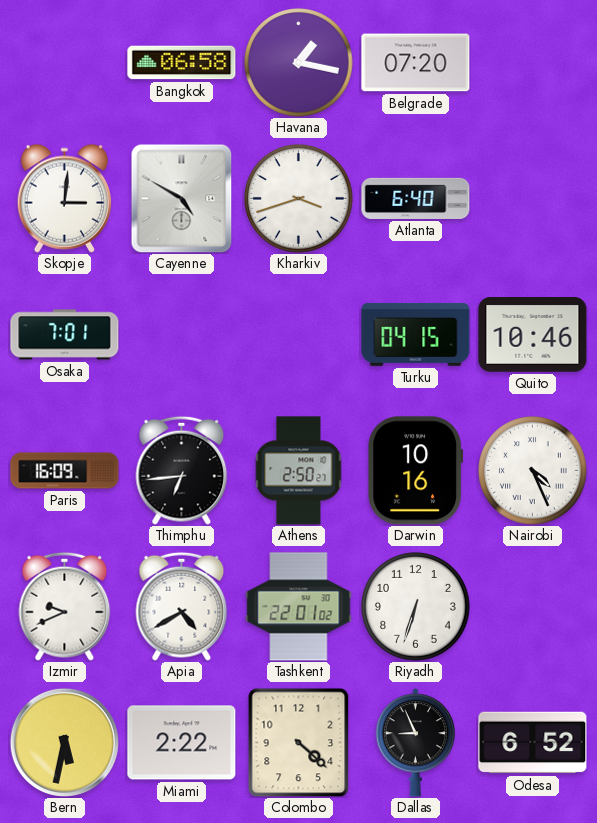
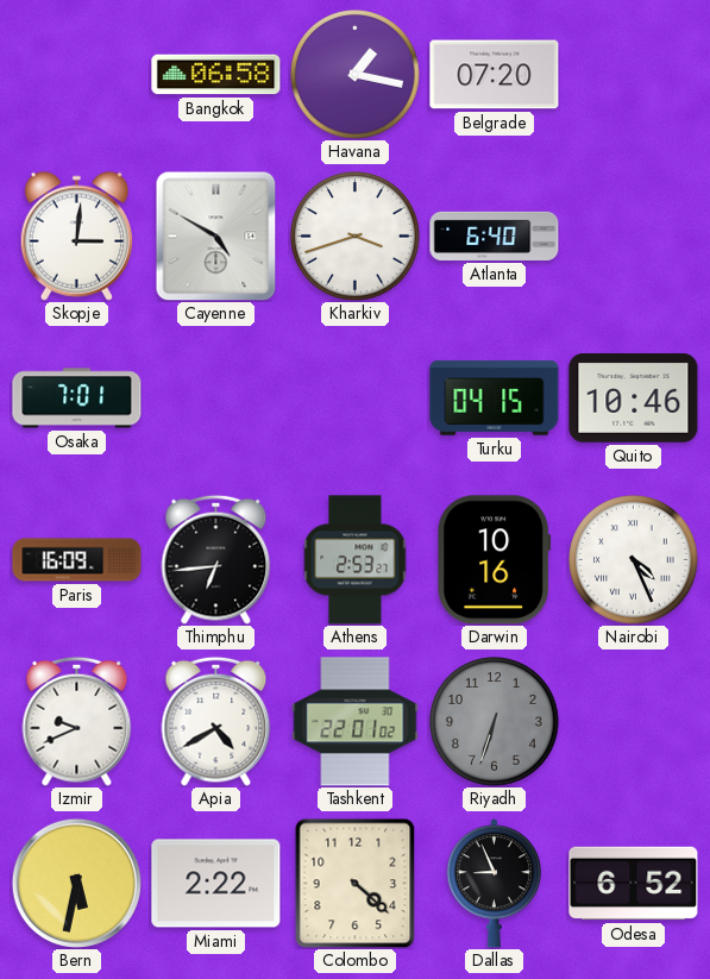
Athens: 2:50 -> 2:53 (356, 560)
Riyadh dial: white -> grey (495, 722)
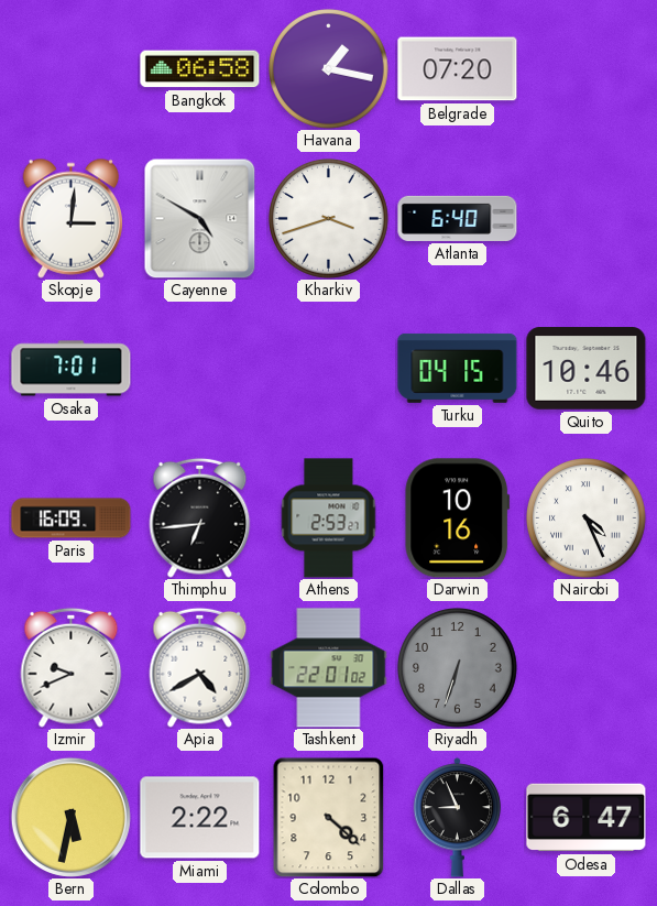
Odesa: 6:52 -> 6:47 (587, 818)
